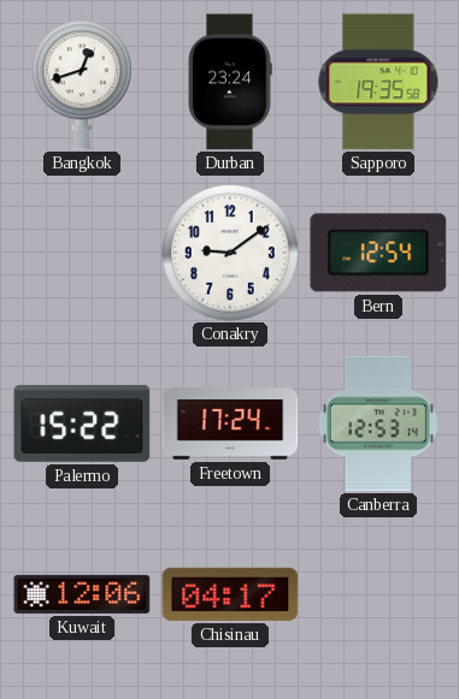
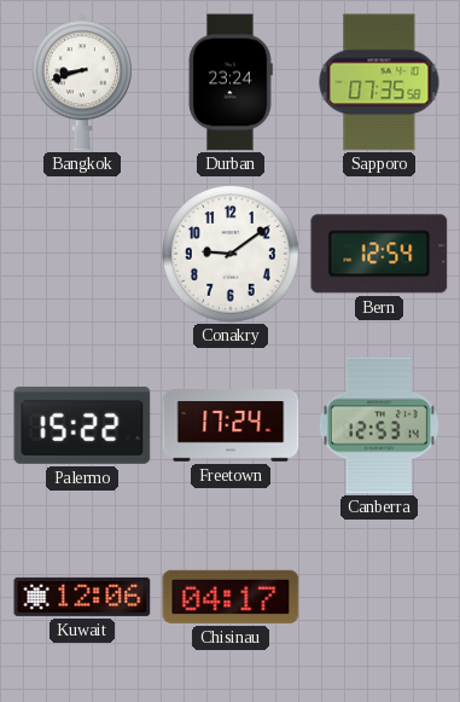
Bangkok: 12:42 -> 8:42 (82, 82)
Sapporo: 19:35 -> 07:35 (379, 82)
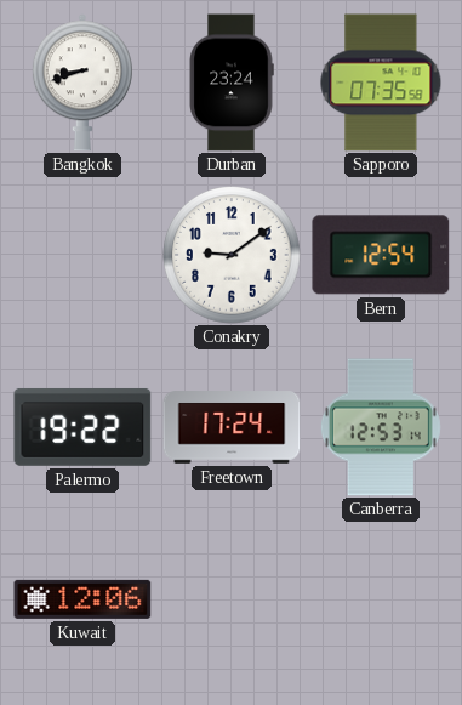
Palermo: 15:22 -> 19:22 (82, 427)
Chisinau: 04:17 -> none (231, 597)
